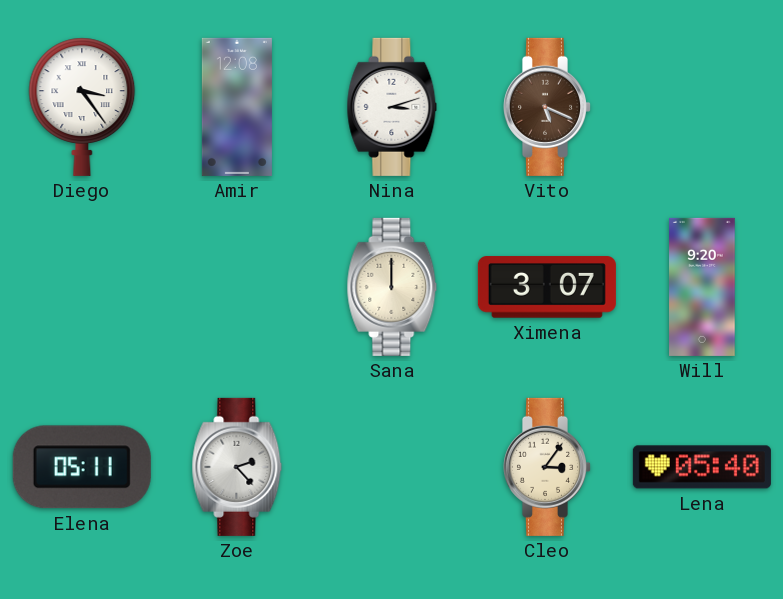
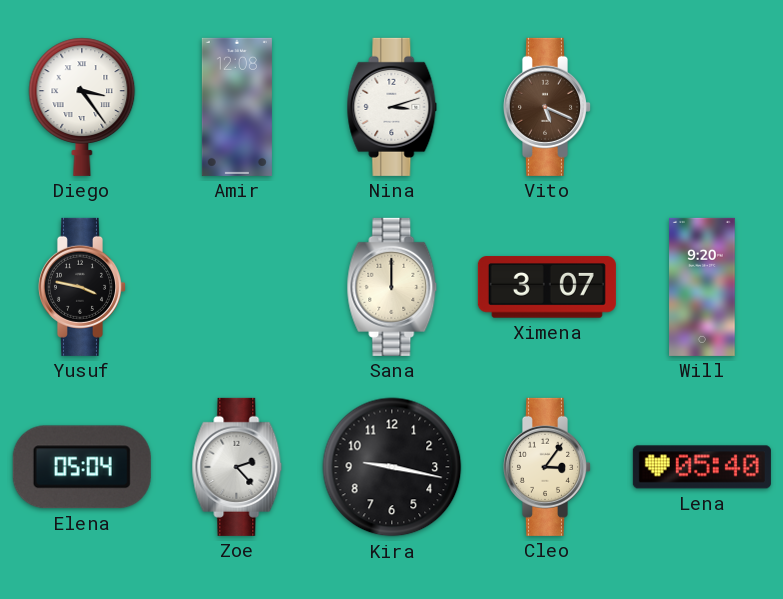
Yusuf: none -> 3:47 (81, 287)
Elena: 05:11 -> 05:04 (82, 467)
Kira: none -> 9:17 (392, 467)
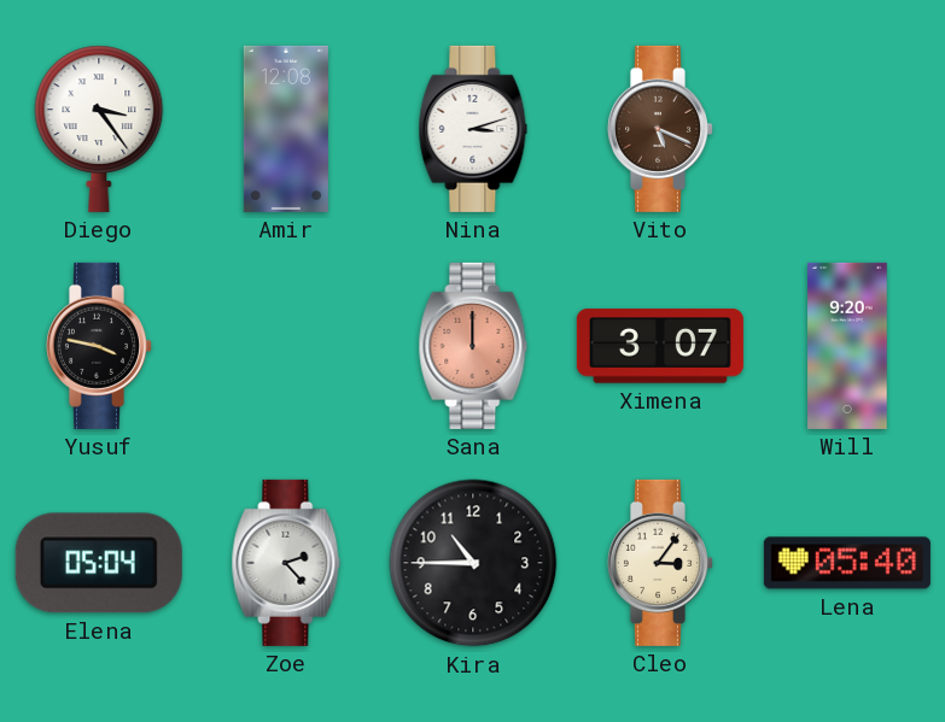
Sana dial: cream -> salmon (473, 346)
Kira: 9:17 -> 10:45 (473, 563)
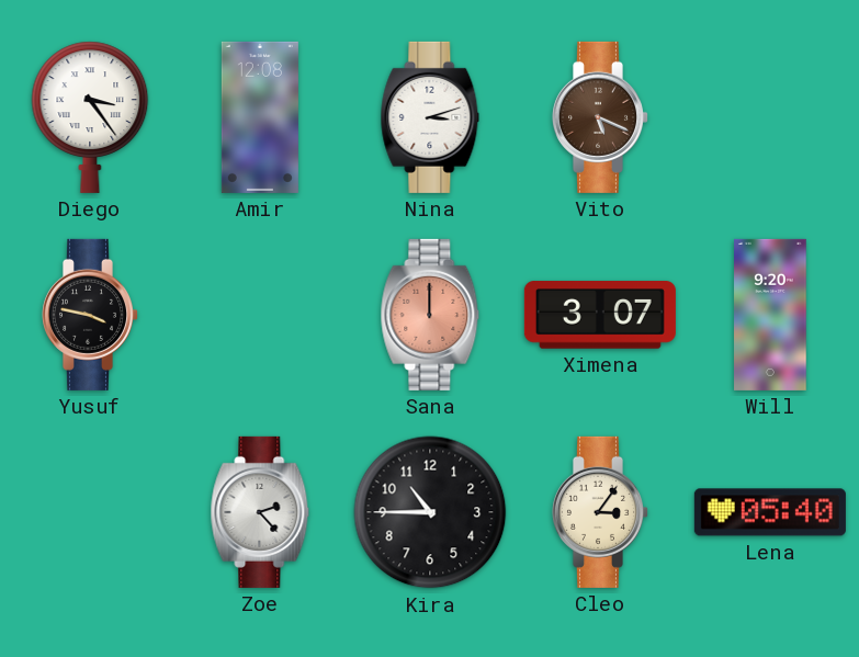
Elena: 05:04 -> none (99, 563)
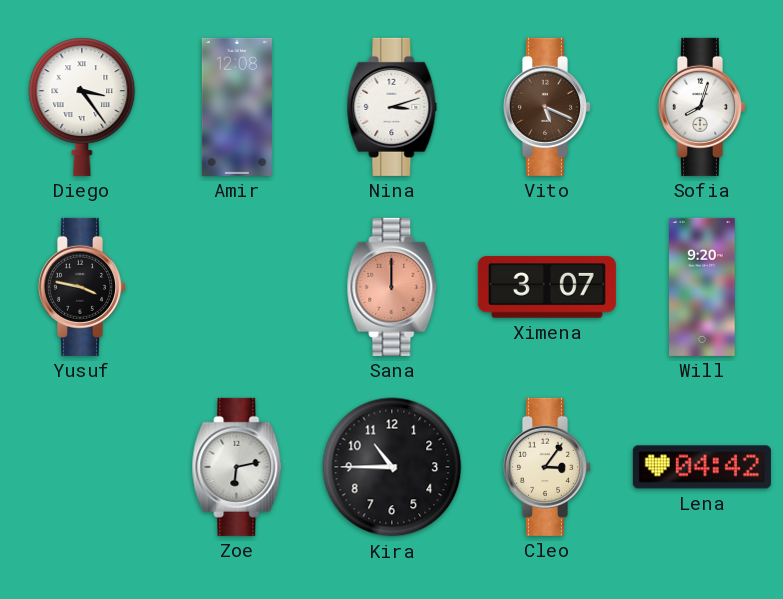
Sofia: none -> 8:03 (701, 107)
Zoe: 2:23 -> 6:13 (237, 467)
Lena: 05:40 -> 04:42 (702, 467)
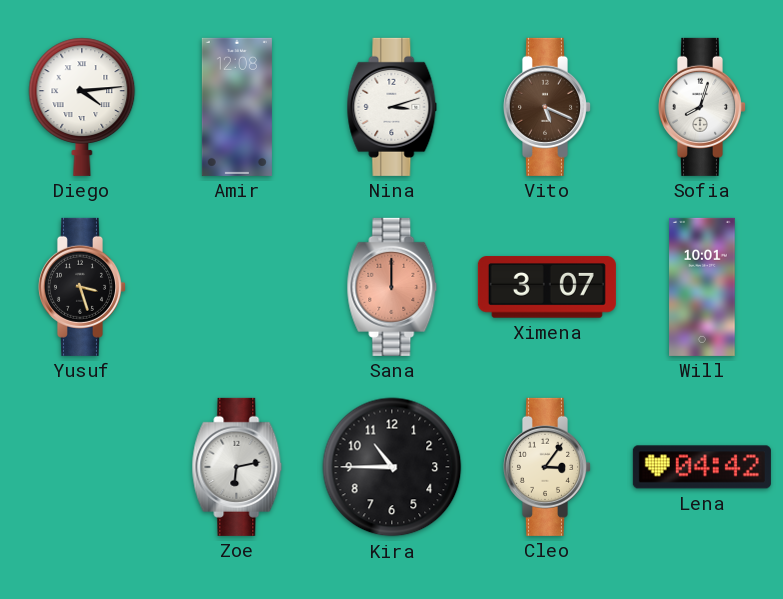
Diego: 3:24 -> 4:14 (82, 107)
Yusuf: 3:47 -> 3:27 (81, 287)
Will: 9:20 -> 10:01 (702, 287)
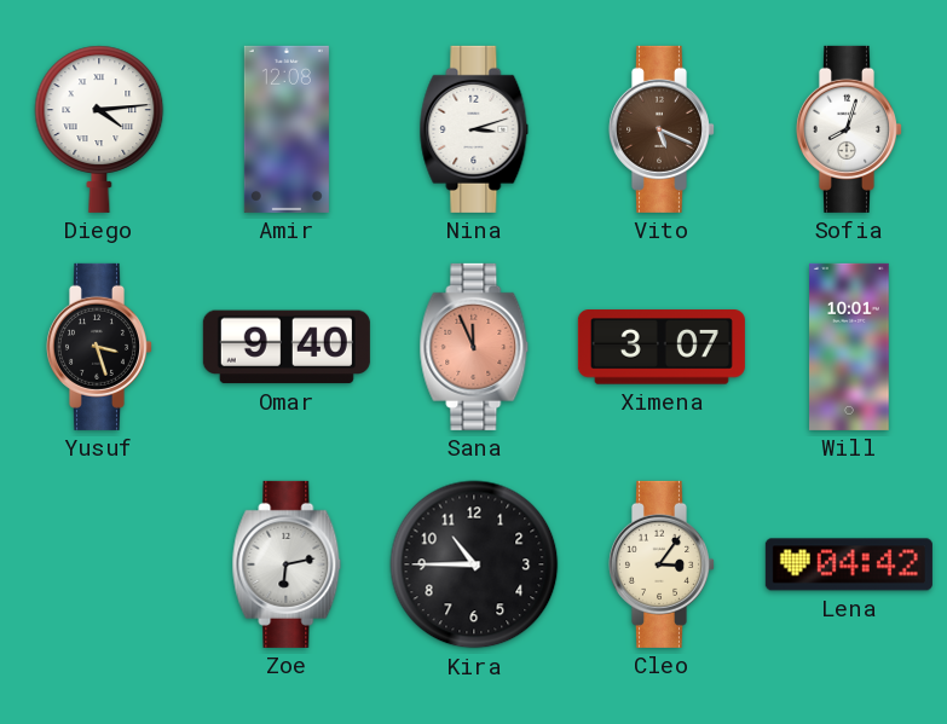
Omar: none -> 9:40 (287, 347)
Sana: 12:00 -> 11:56 (474, 347)
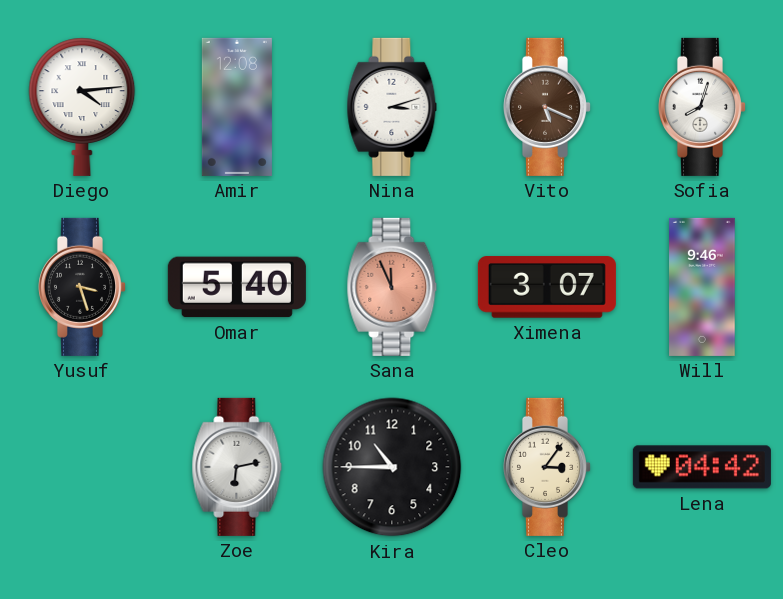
Omar: 9:40 -> 5:40 (237, 287)
Will: 10:01 -> 9:46 (702, 287)
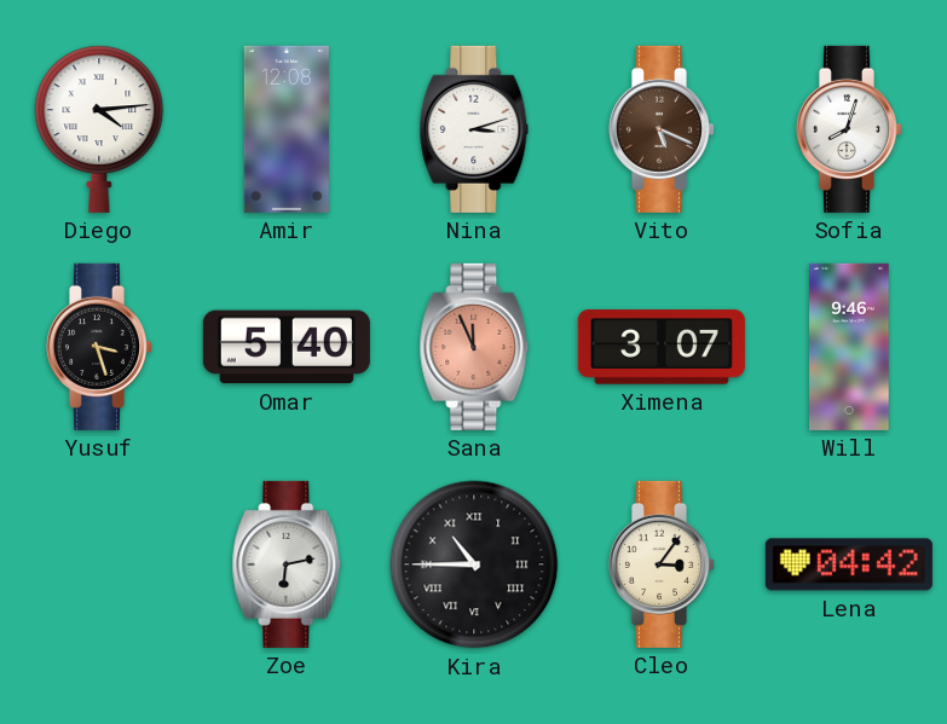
Kira numerals: Arabic -> Roman (474, 564)
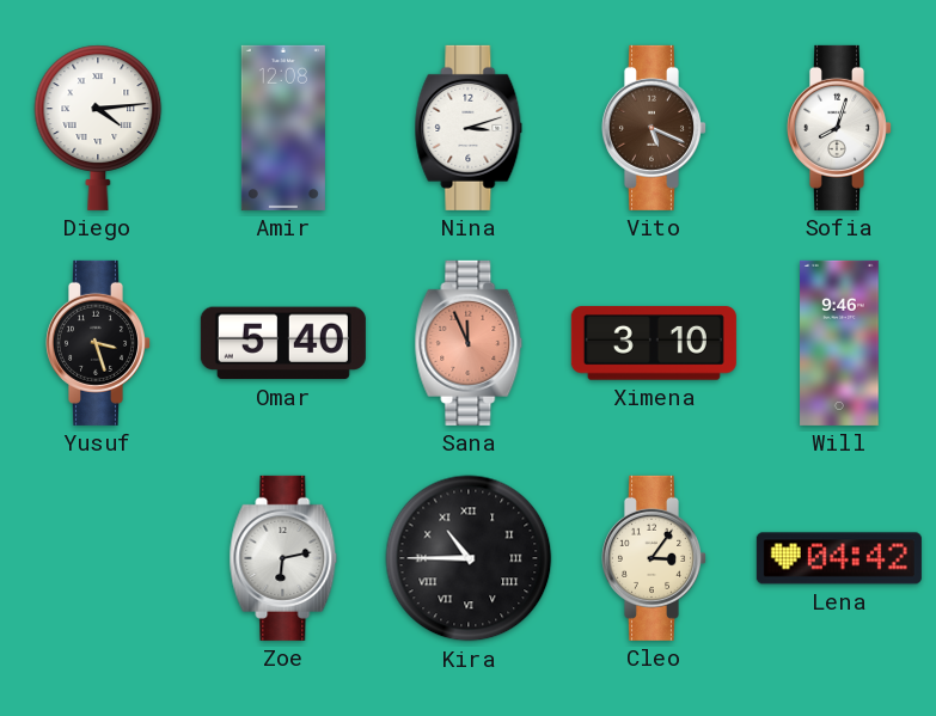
Ximena: 3:07 -> 3:10 (654, 343)
